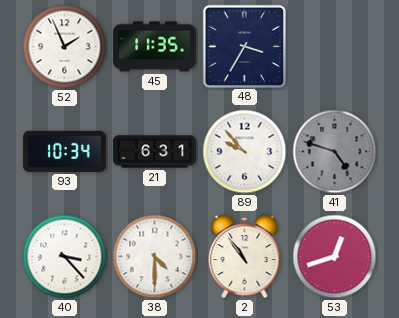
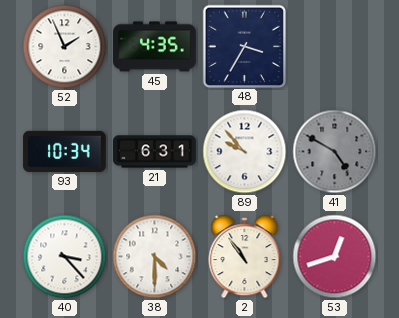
45: 11:35 -> 4:35 (155, 47)
41: 4:48 -> 4:50 (335, 152)
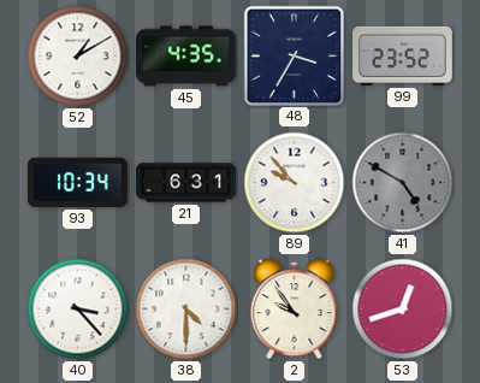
52: 1:56 -> 1:10 (78, 57)
99: none -> 23:52 (403, 55)
2: 10:54 -> 9:54 (295, 310)
